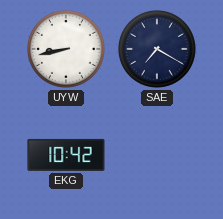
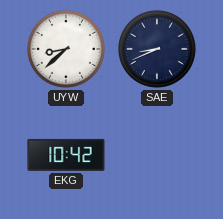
UYW: 8:43 -> 8:38 (66, 49)
SAE: 7:20 -> 8:41 (157, 49)
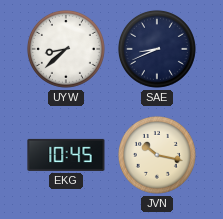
EKG: 10:42 -> 10:45 (66, 155)
JVN: none -> 10:17 (157, 155)
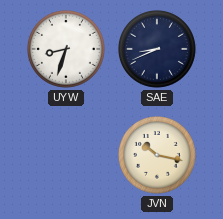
UYW: 8:38 -> 8:33 (66, 49)
EKG: 10:45 -> none (66, 155)
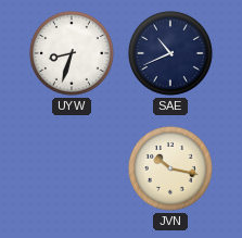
SAE: 8:41 -> 10:41 (170, 53)
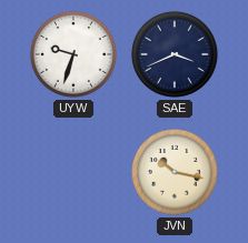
UYW: 8:33 -> 9:33 (73, 54)
SAE: 10:41 -> 3:41 (175, 54)
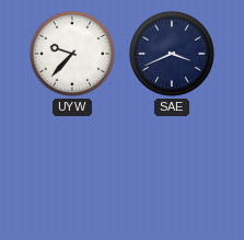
UYW: 9:33 -> 9:37 (72, 54)
JVN: 10:17 -> none (175, 172)
